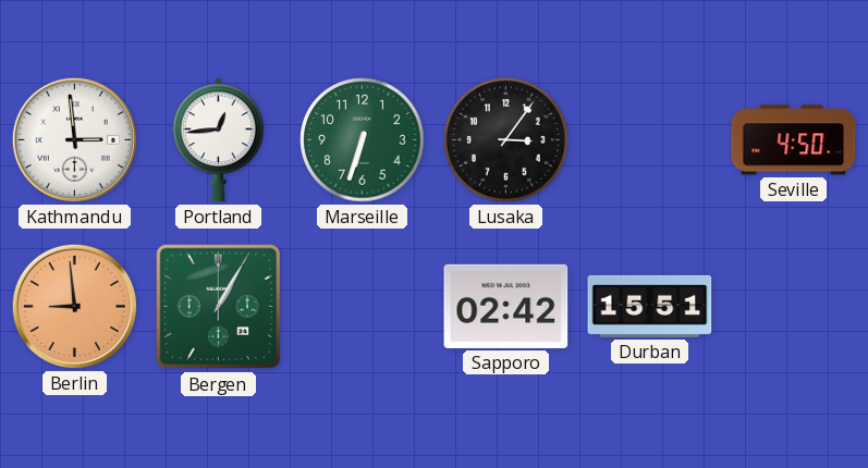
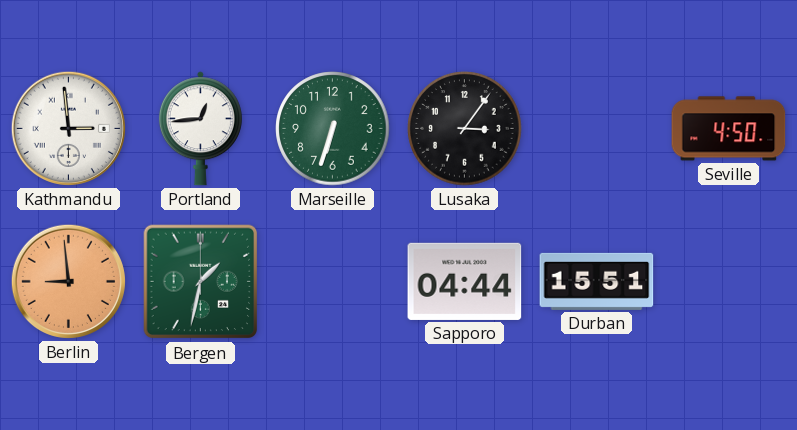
Bergen: 1:05 -> 1:32 (201, 282)
Sapporo: 02:42 -> 04:44 (465, 281)
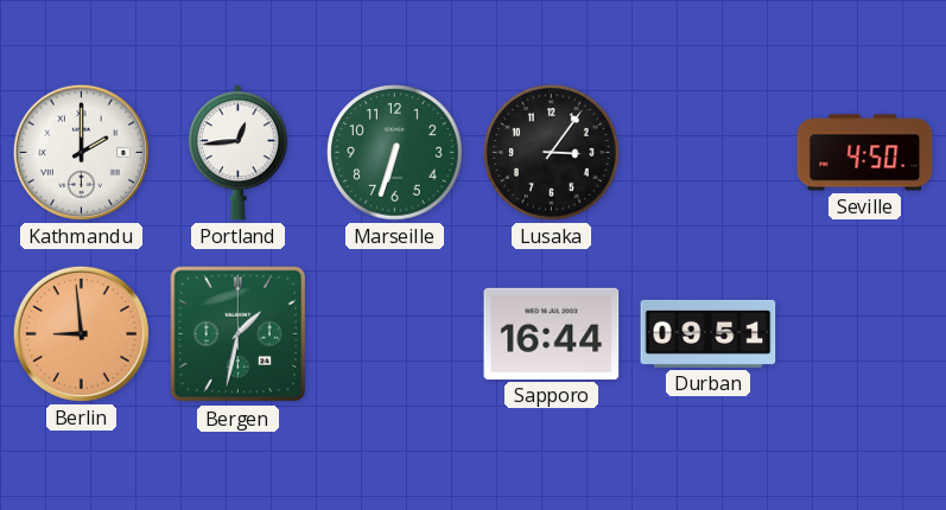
Kathmandu: 2:59 -> 2:00 (81, 152)
Sapporo: 04:44 -> 16:44 (552, 333)
Durban: 15:51 -> 09:51 (709, 333)
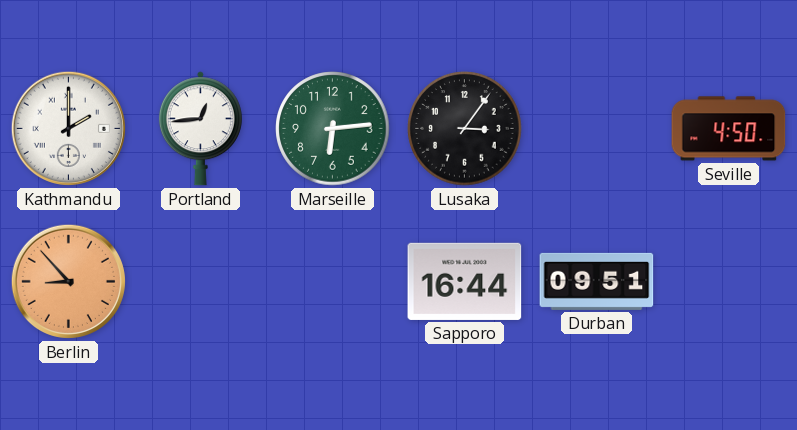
Marseille: 6:33 -> 6:14 (333, 129)
Berlin: 8:59 -> 8:53 (68, 281)
Bergen: 1:32 -> none (239, 334)
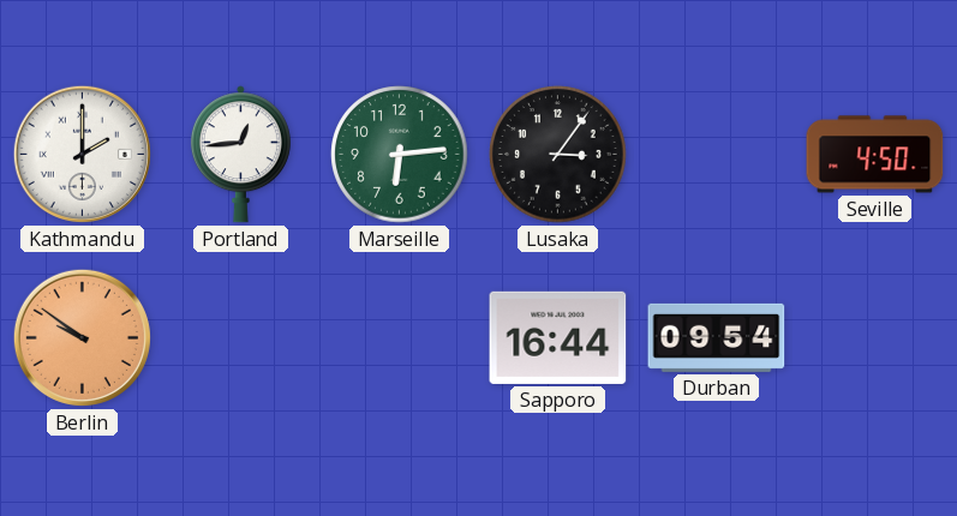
Berlin: 8:53 -> 9:51 (82, 337)
Durban: 09:51 -> 09:54 (717, 337)
